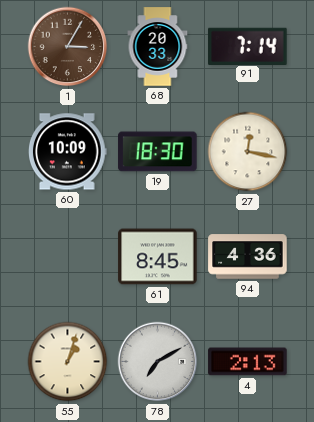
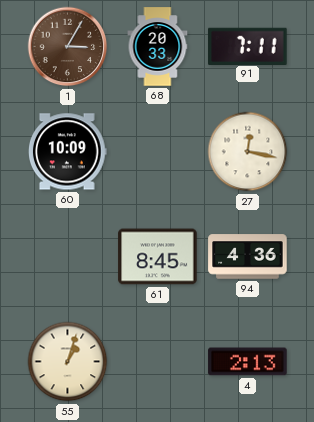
91: 7:14 -> 7:11 (248, 46)
19: 18:30 -> none (158, 152)
78: 7:10 -> none (158, 362)
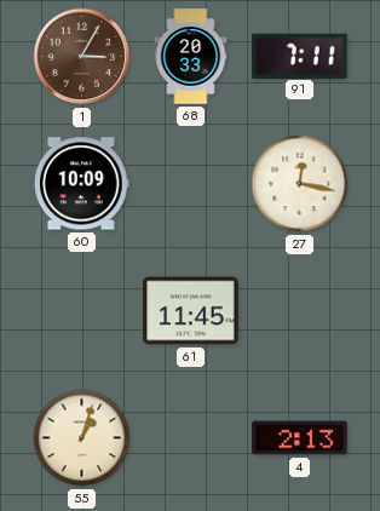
61: 8:45 -> 11:45 (191, 311)
94: 4:36 -> none (248, 257)
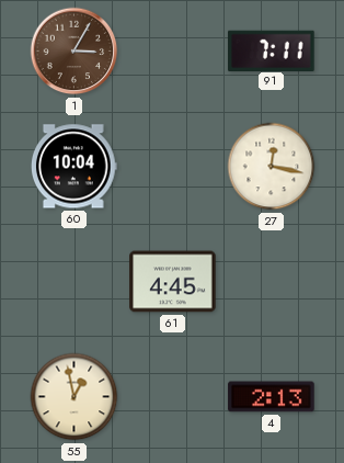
68: 20:33 -> none (191, 57)
60: 10:09 -> 10:04 (74, 167)
61: 11:45 -> 4:45 (173, 282)
55: 1:03 -> 12:58 (74, 397)
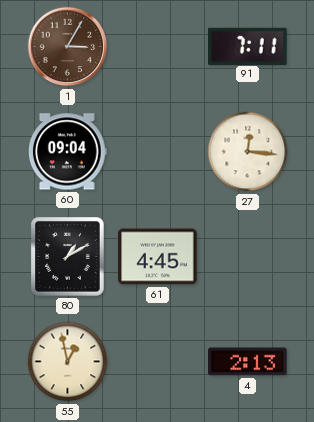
60: 10:04 -> 09:04 (68, 152)
27: 12:17 -> 12:16 (248, 152)
80: none -> 1:10 (68, 257)
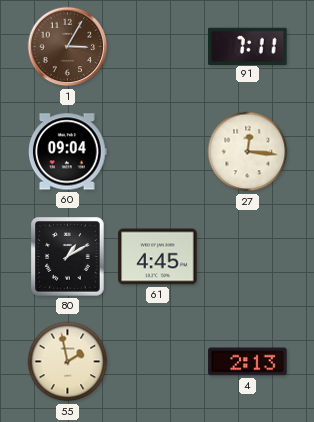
55: 12:58 -> 1:58 (68, 362)
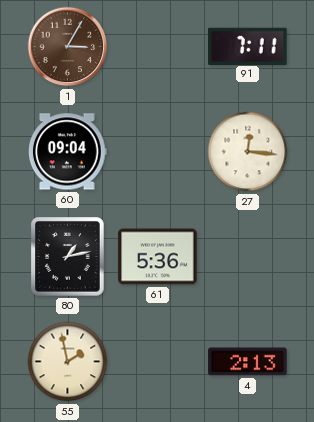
80: 1:10 -> 1:13 (68, 257)
61: 4:45 -> 5:36 (158, 257)
